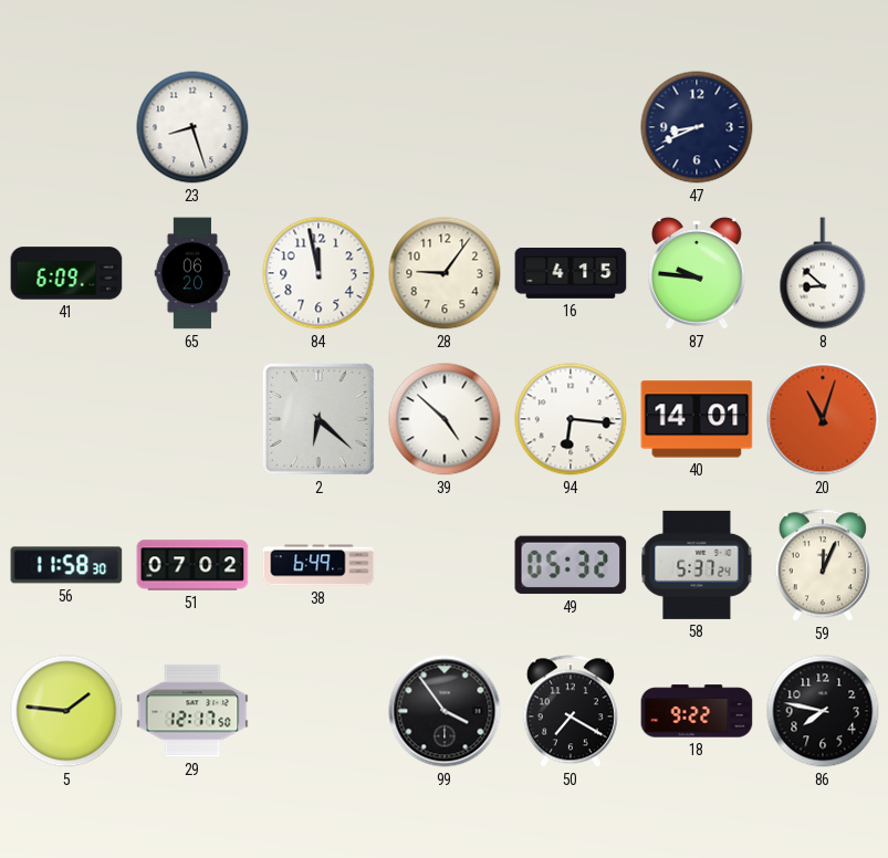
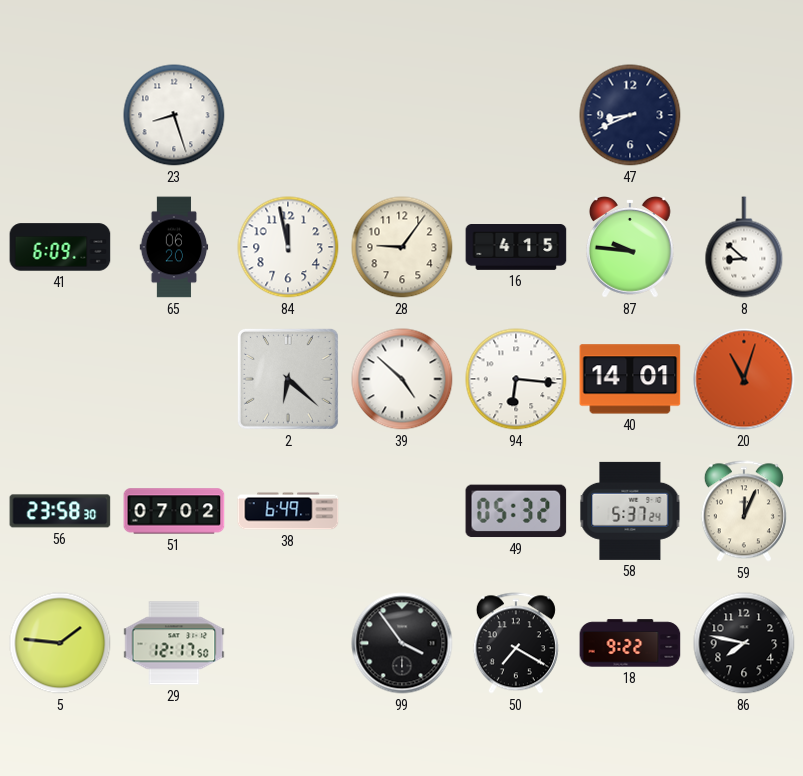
56: 11:58 -> 23:58 (60, 511)
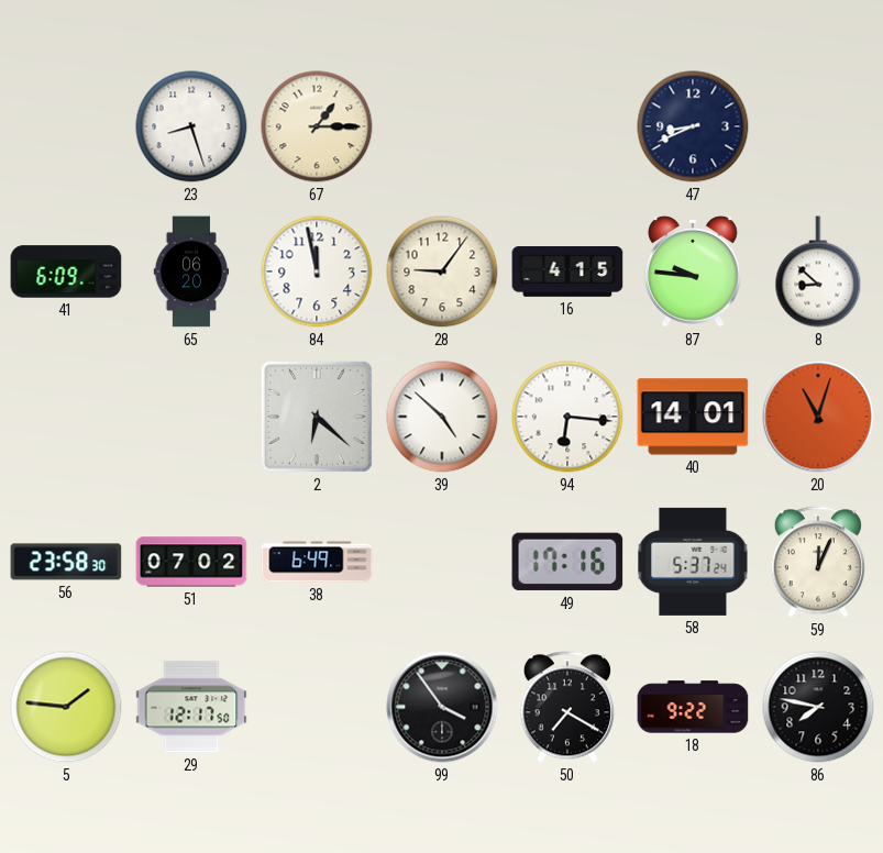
67: none -> 1:15 (317, 126)
49: 05:32 -> 17:16 (567, 562)
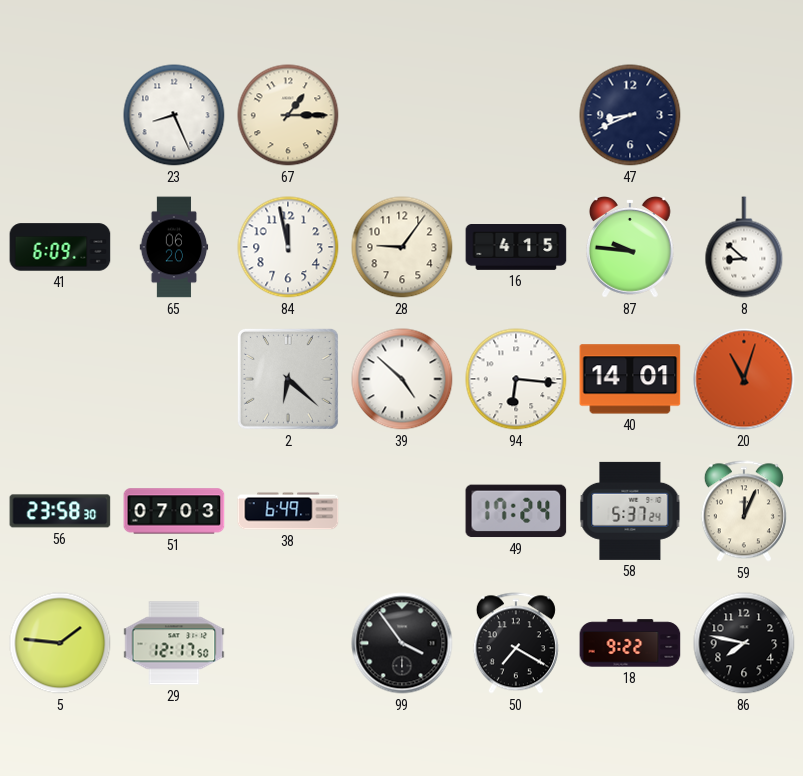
23: 8:27 -> 8:26 (174, 115)
51: 07:02 -> 07:03 (174, 511)
49: 17:16 -> 17:24 (516, 511)
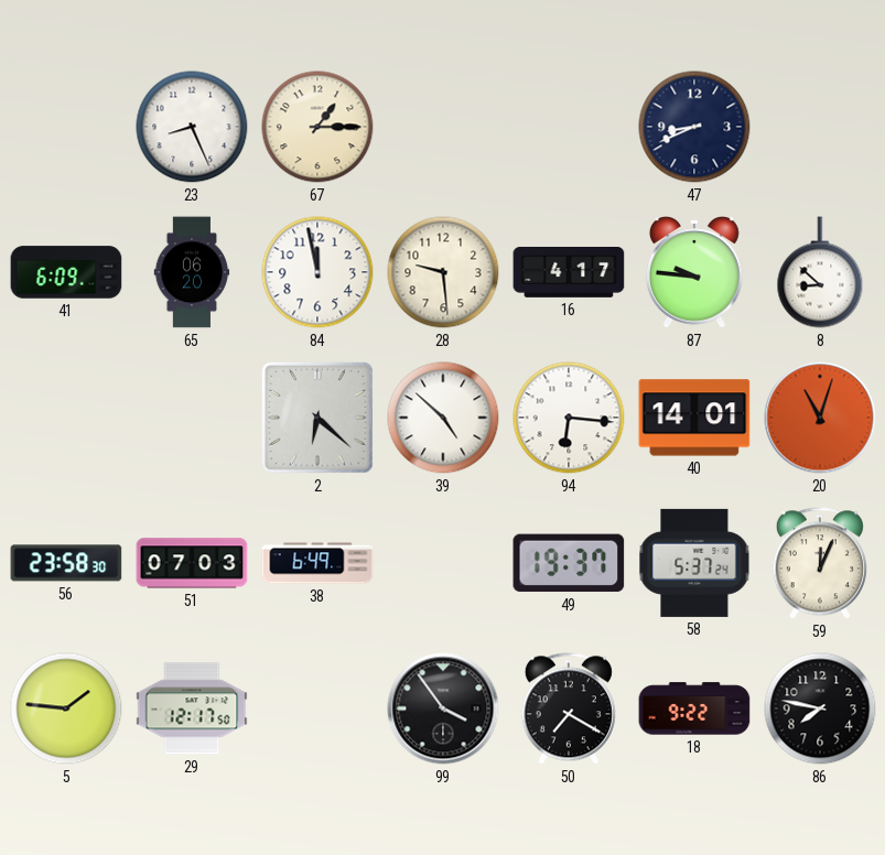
28: 9:06 -> 9:29 (443, 272)
16: 4:15 -> 4:17 (569, 273)
49: 17:24 -> 19:37 (569, 563)
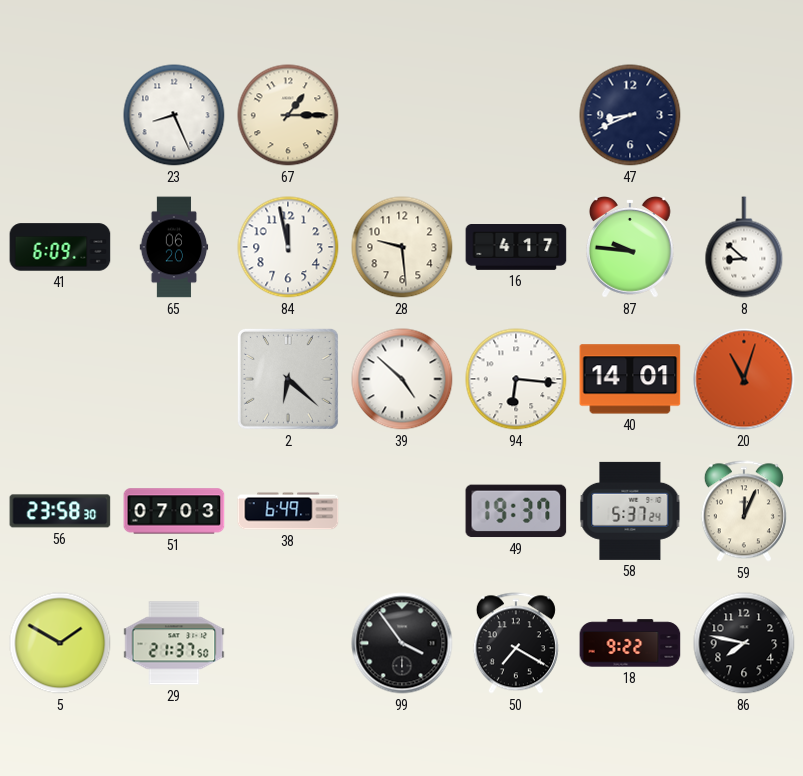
5: 1:46 -> 1:50 (60, 643)
29: 12:17 -> 21:37 (174, 643)
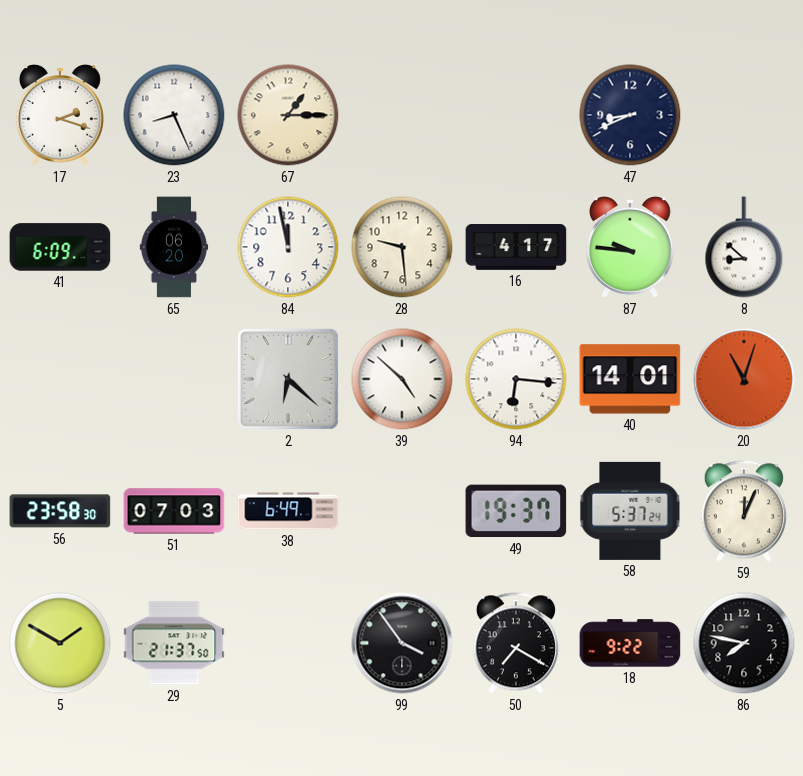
17: none -> 2:18 (60, 116)
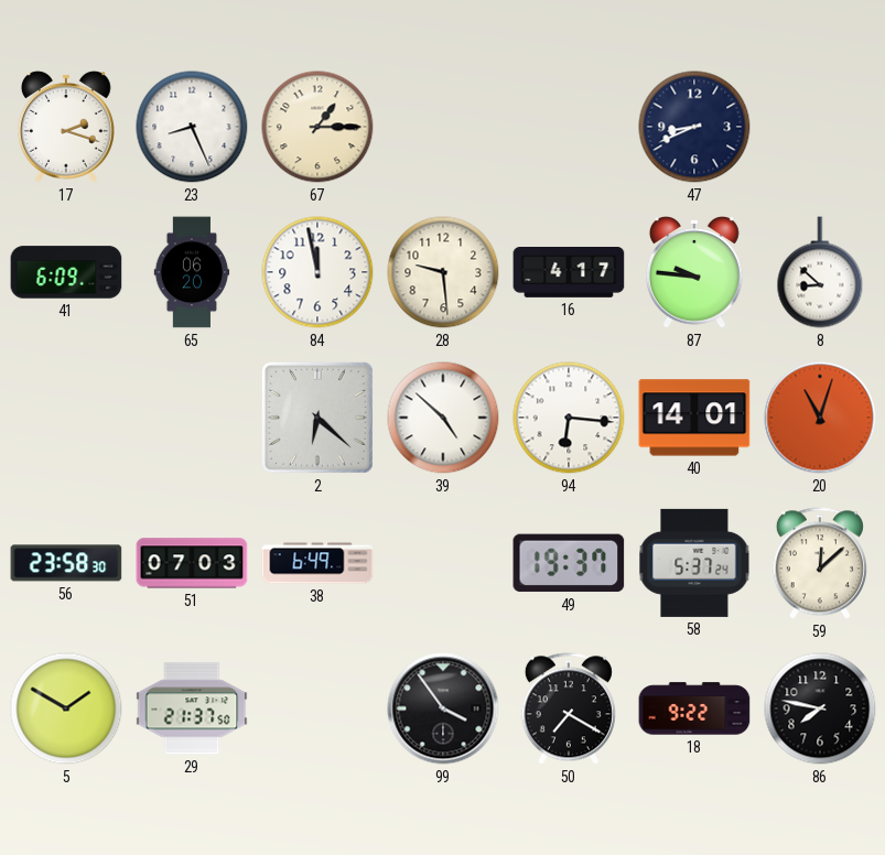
59: 12:04 -> 12:08 (820, 563)
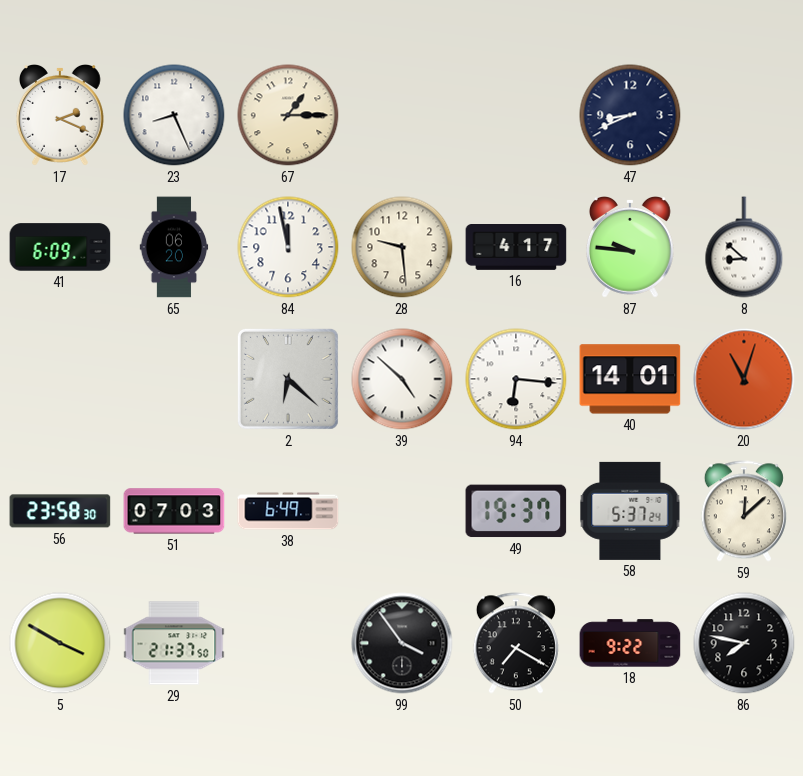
17: 2:18 -> 2:19 (60, 116)
5: 1:50 -> 3:50 (60, 643)
